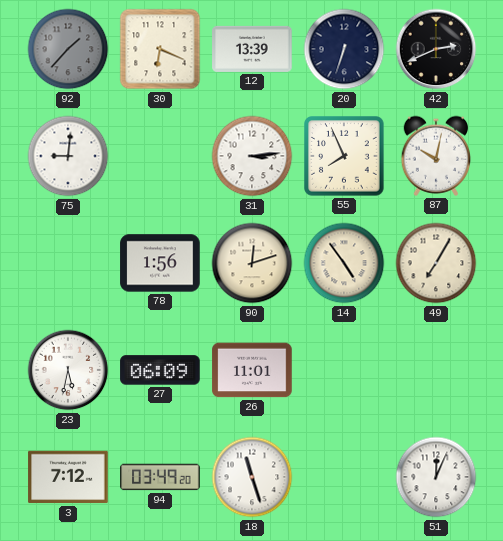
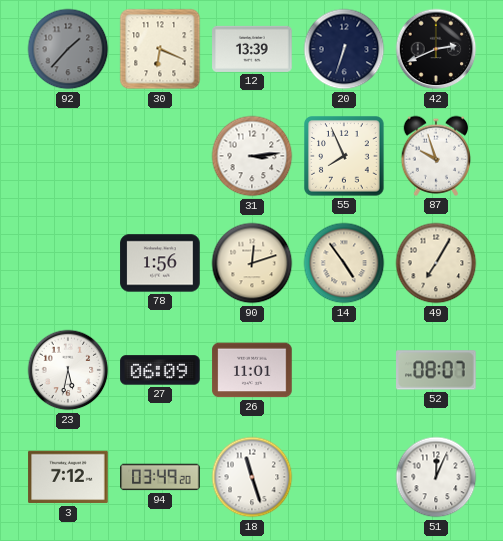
75: 9:01 -> none (68, 156)
87: 10:02 -> 9:57 (436, 156)
52: none -> 08:07 (436, 370)
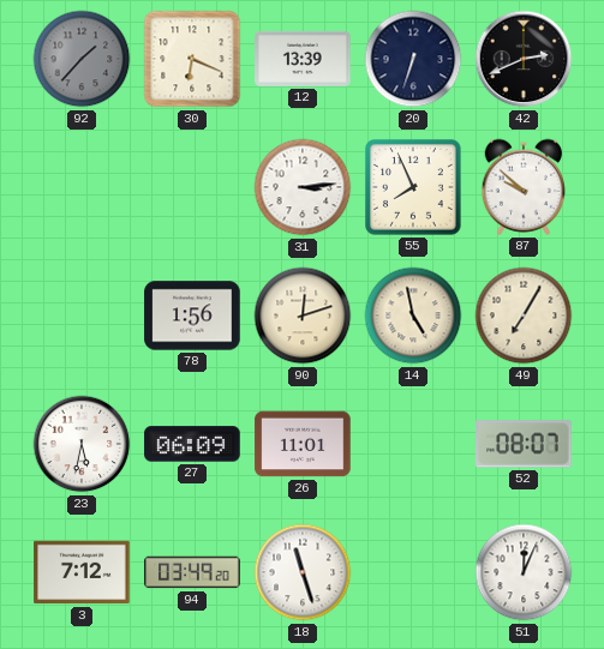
87: 9:57 -> 9:52 (524, 187)
14: 4:54 -> 4:58 (413, 316)
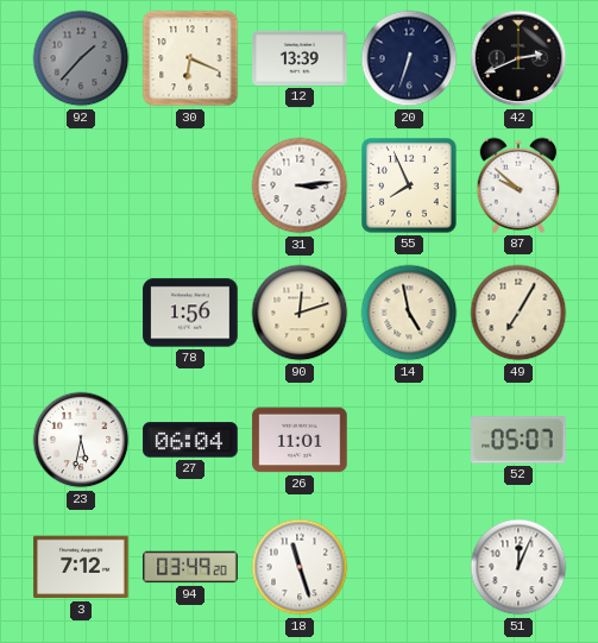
27: 06:09 -> 06:04 (190, 440)
52: 08:07 -> 05:07 (518, 440)
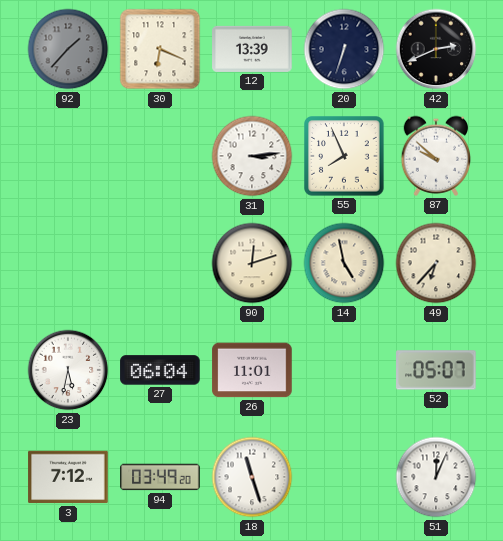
78: 1:56 -> none (190, 313)
49: 7:05 -> 6:37 (436, 263)
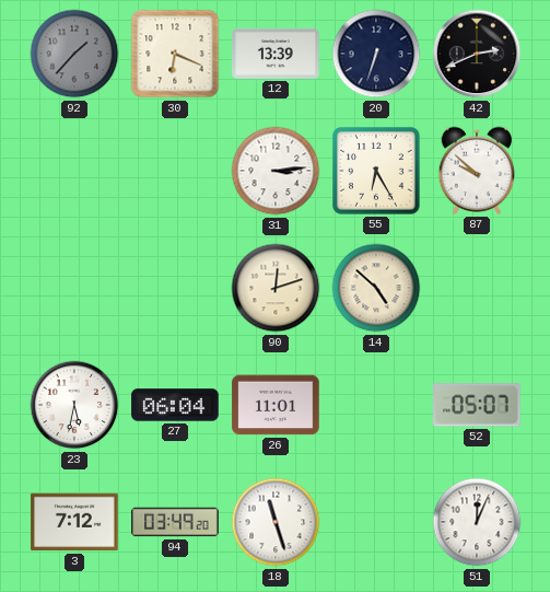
55: 7:56 -> 6:25 (377, 172)
14: 4:58 -> 4:52 (376, 288)
49: 6:37 -> none (436, 263)
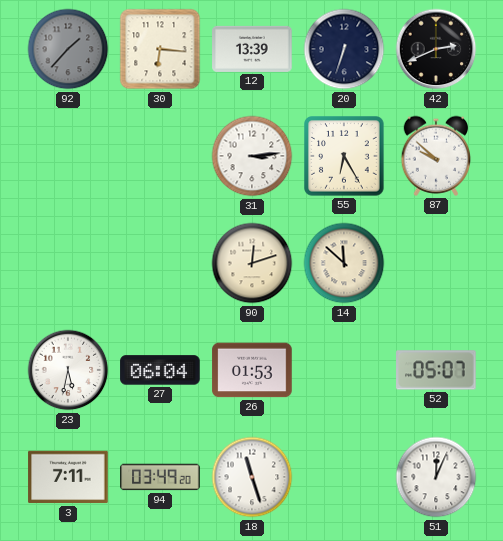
30: 6:19 -> 6:16 (160, 49)
14: 4:52 -> 11:52 (344, 263)
26: 11:01 -> 01:53 (252, 370)
3: 7:12 -> 7:11 (68, 477)
